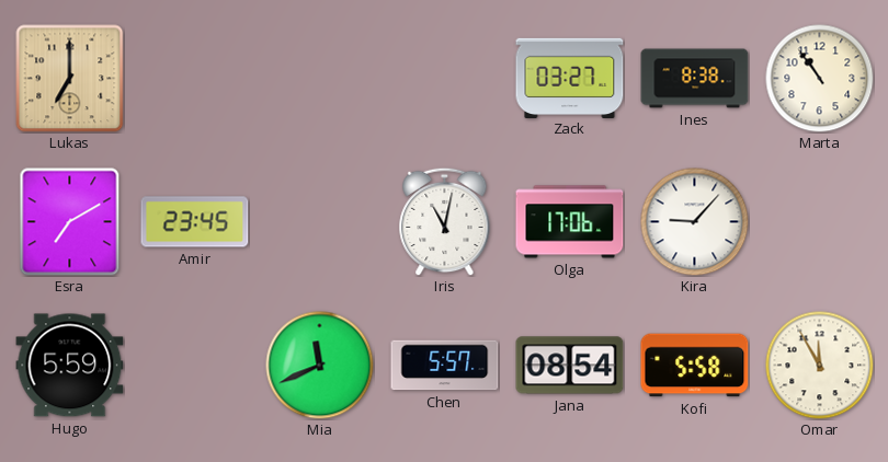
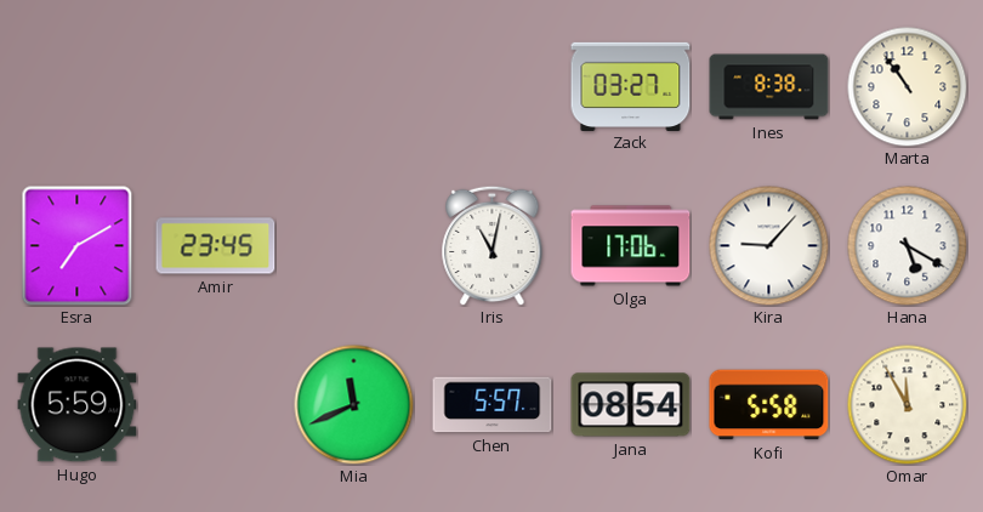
Lukas: 7:00 -> none (70, 79)
Hana: none -> 5:20 (908, 246)
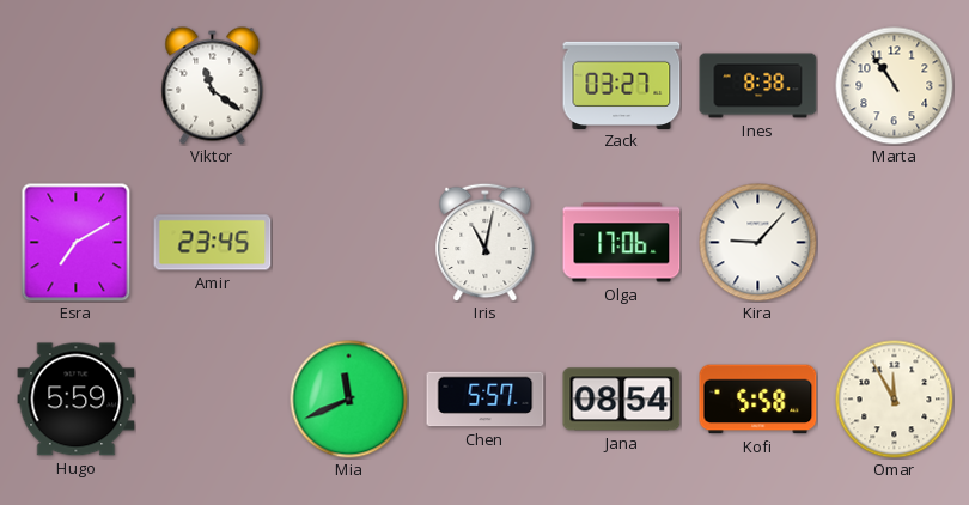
Viktor: none -> 11:21 (213, 86)
Hana: 5:20 -> none (908, 246)
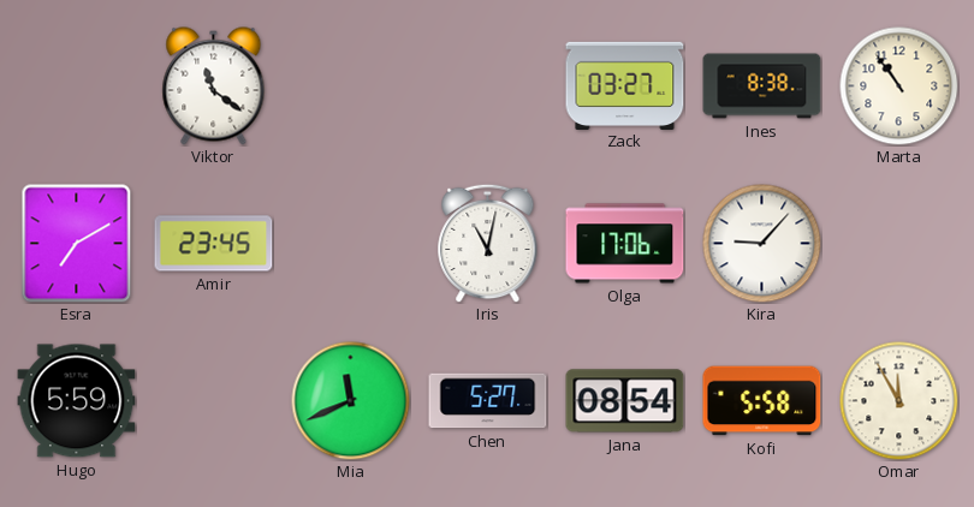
Chen: 5:57 -> 5:27 (488, 401)
